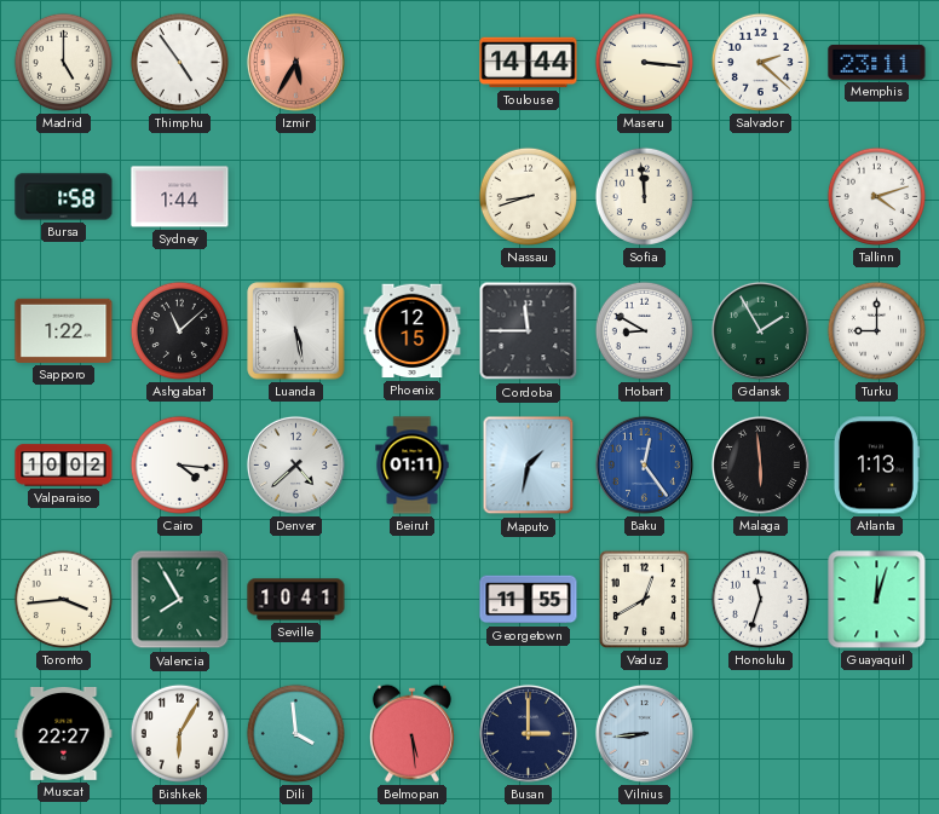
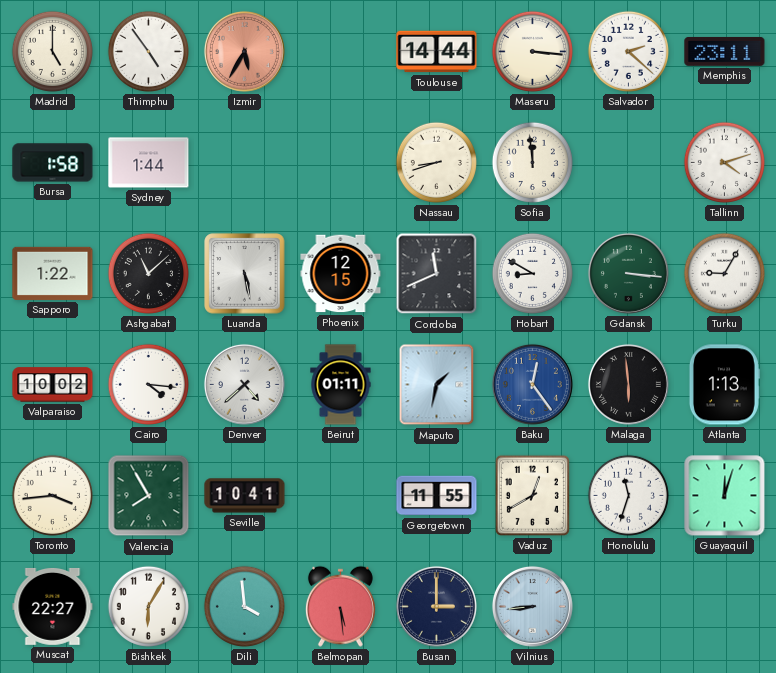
Cordoba: 11:45 -> 11:41 (437, 274)
Gdansk: 1:55 -> 3:16 (628, 273)
Turku: 9:00 -> 9:05 (724, 273)
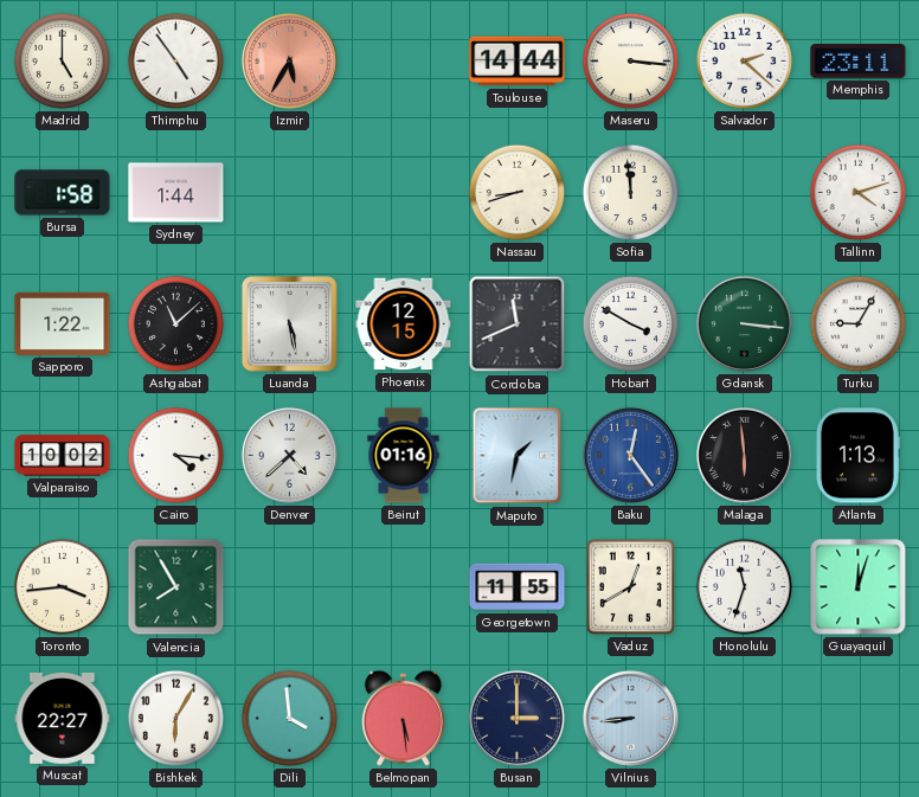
Hobart: 8:50 -> 3:50 (630, 323)
Beirut: 01:11 -> 01:16 (404, 456)
Seville: 10:41 -> none (245, 496)
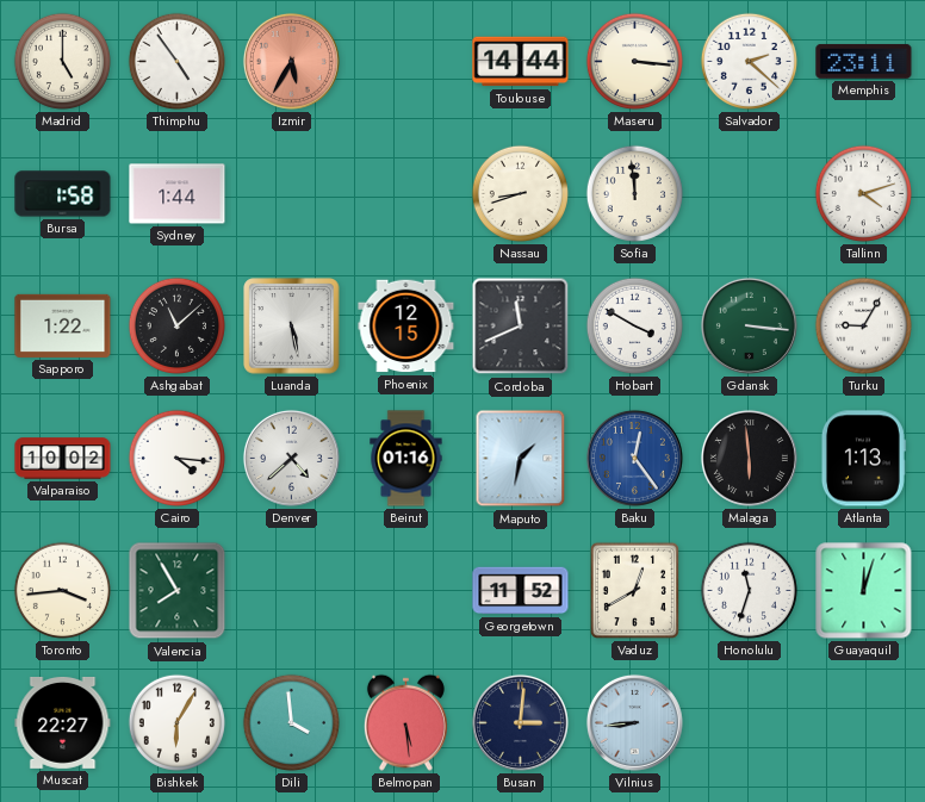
Georgetown: 11:55 -> 11:52 (521, 591)
Busan: 3:00 -> 3:01 (520, 722)
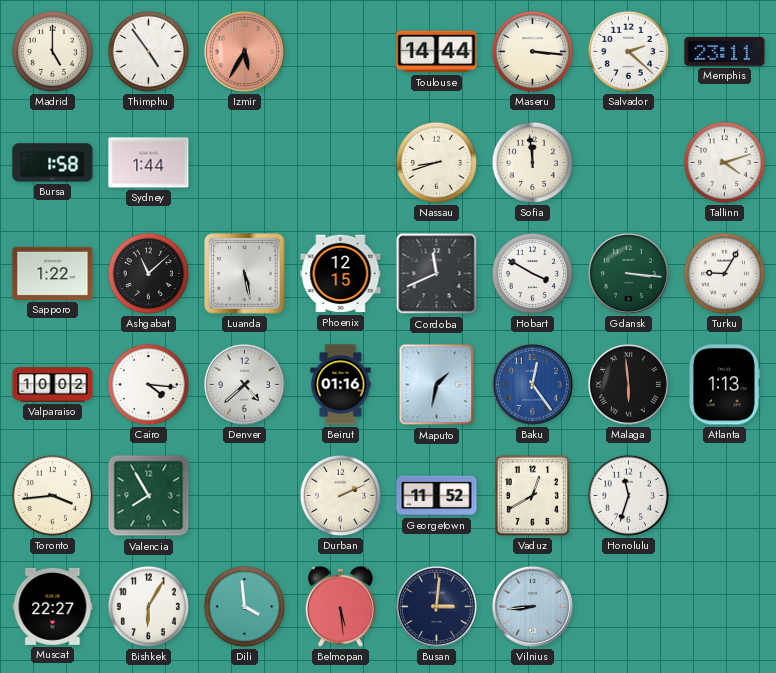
Durban: none -> 2:11 (340, 495)
Guayaquil: 12:03 -> none (864, 591)
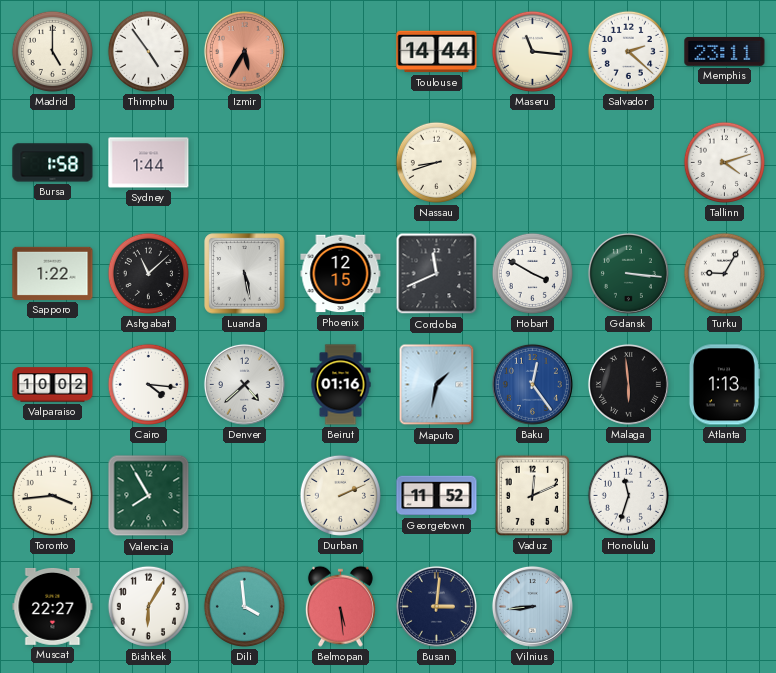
Maseru: 3:16 -> 11:16 (532, 51)
Sofia: 11:59 -> none (532, 162)
Vaduz: 12:40 -> 12:11 (532, 495)
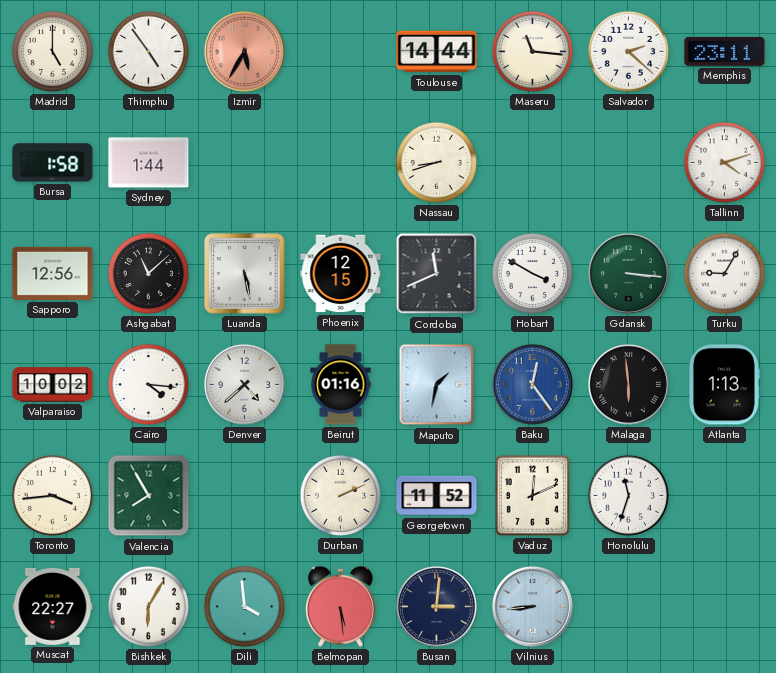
Sapporo: 1:22 -> 12:56 (53, 273)
